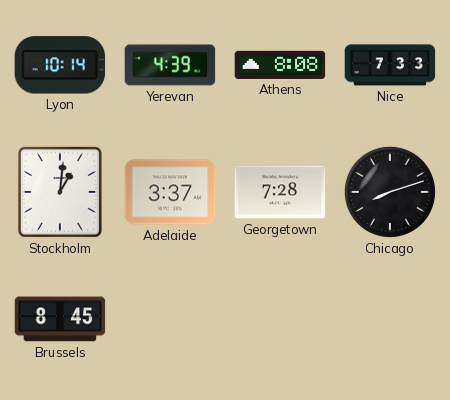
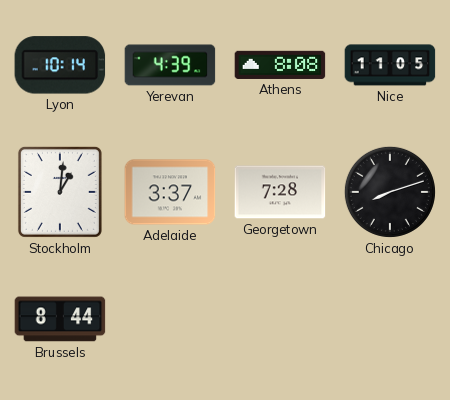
Nice: 7:33 -> 11:05 (390, 65)
Brussels: 8:45 -> 8:44 (60, 319)
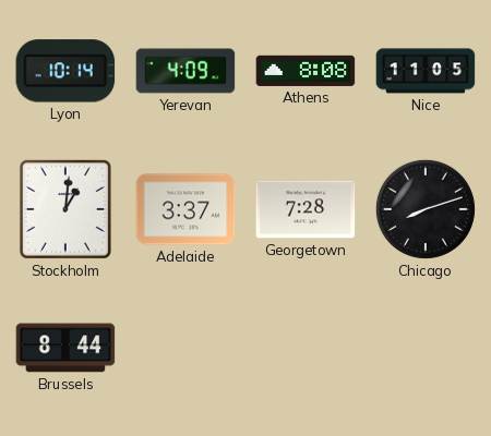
Yerevan: 4:39 -> 4:09 (185, 71)
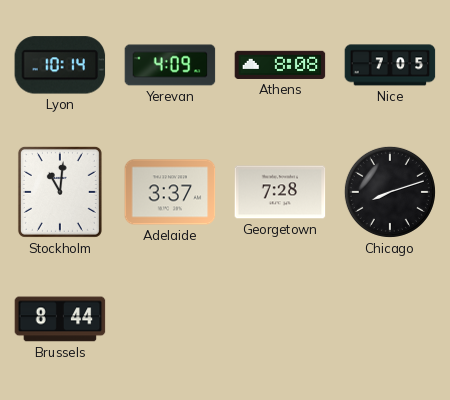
Nice: 11:05 -> 7:05 (390, 65)
Stockholm: 1:01 -> 11:01 (60, 192)
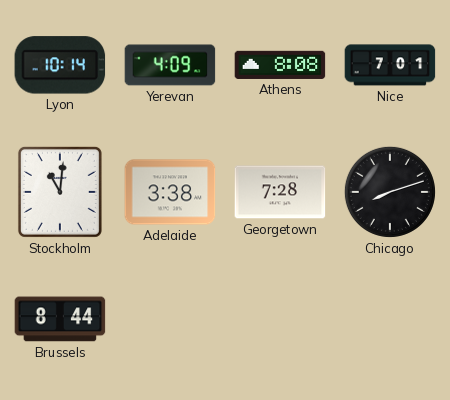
Nice: 7:05 -> 7:01 (390, 65)
Adelaide: 3:37 -> 3:38 (170, 192)
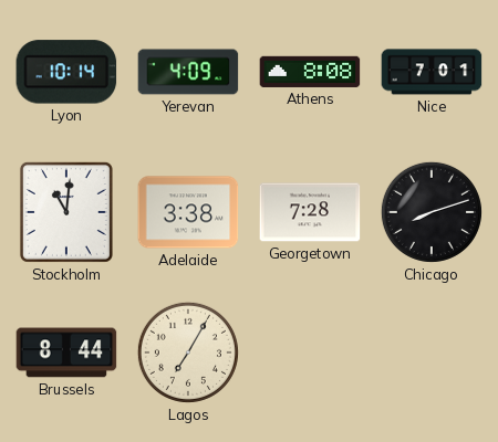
Lagos: none -> 7:05 (188, 352)
